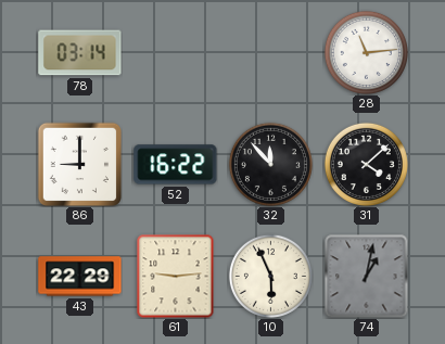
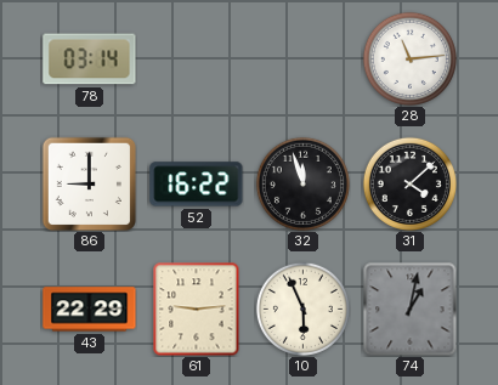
32: 11:53 -> 11:57 (302, 183)
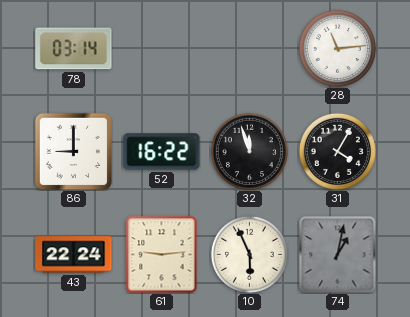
31: 4:08 -> 4:05 (337, 151)
43: 22:29 -> 22:24 (74, 255)
